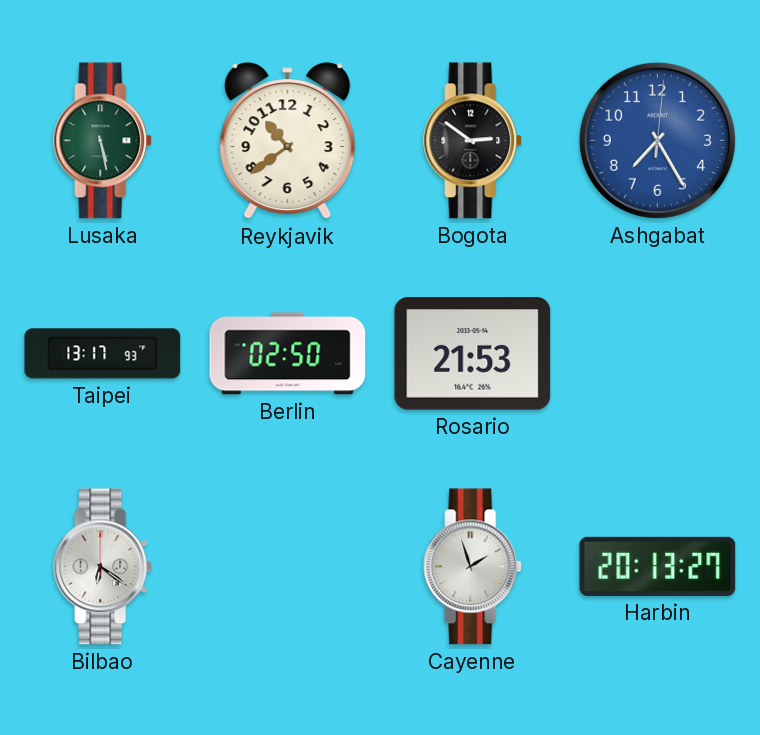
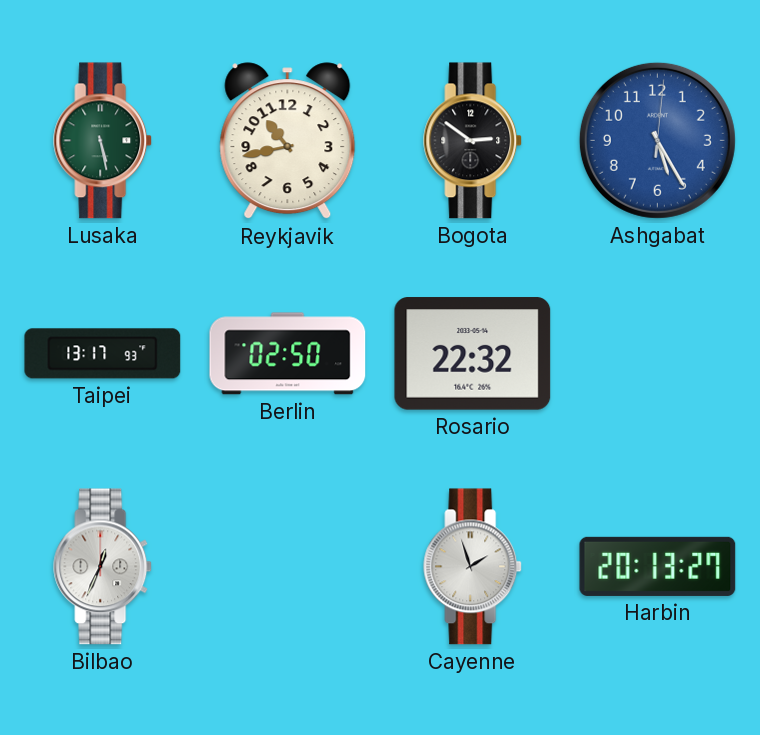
Reykjavik: 10:39 -> 10:43 (288, 141)
Ashgabat: 7:25 -> 5:25 (657, 140)
Rosario: 21:53 -> 22:32 (473, 354)
Bilbao: 6:21 -> 12:34 (103, 567)
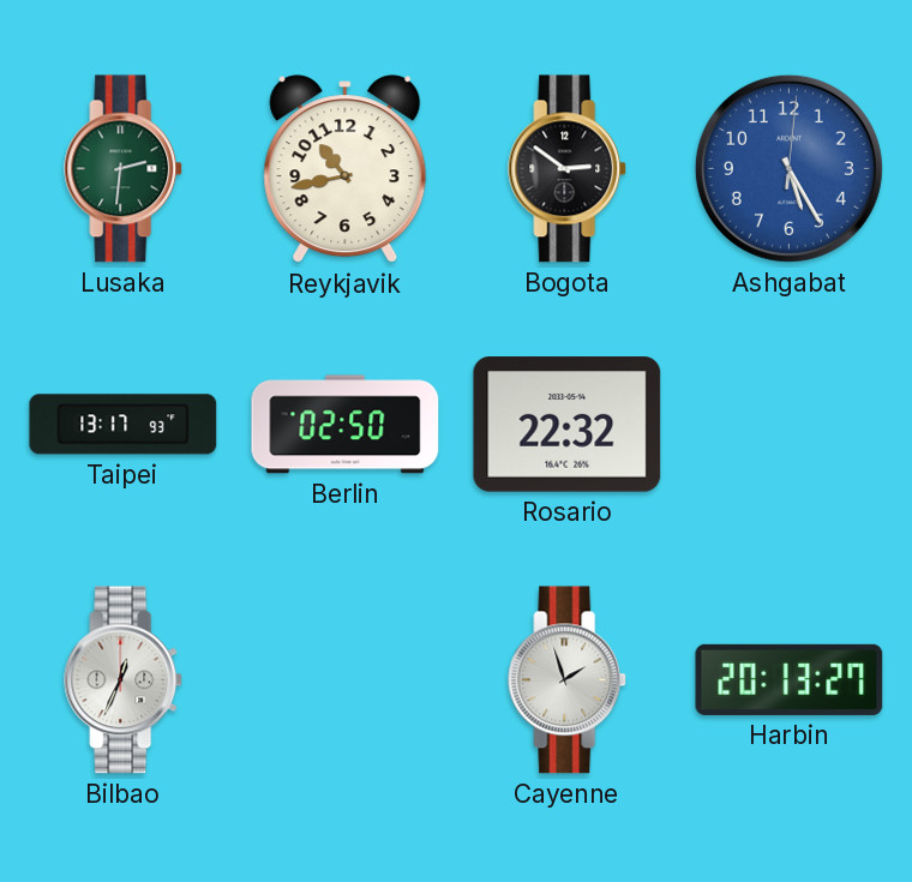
Lusaka: 5:28 -> 2:31 (124, 169)
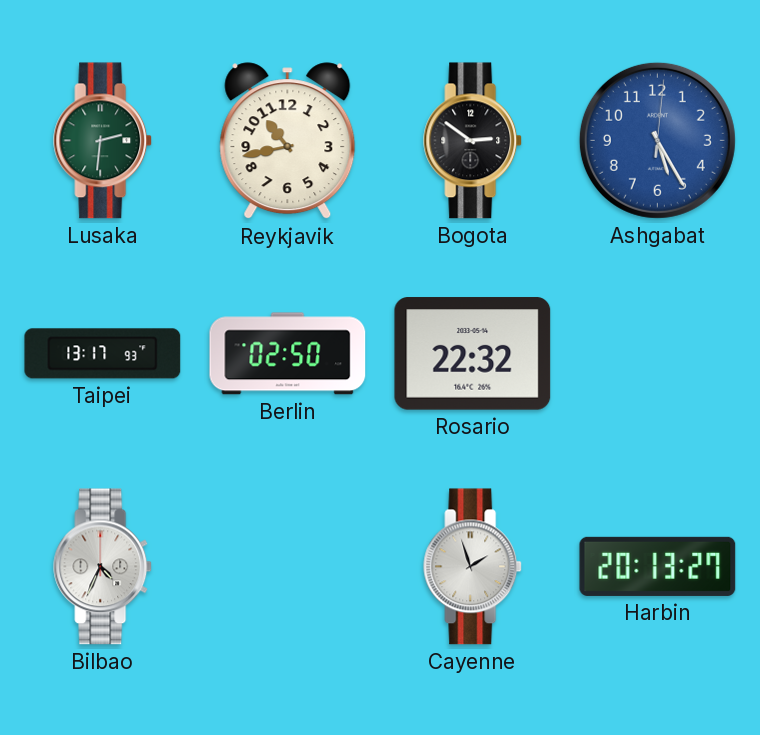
Bilbao: 12:34 -> 4:34 (103, 567)
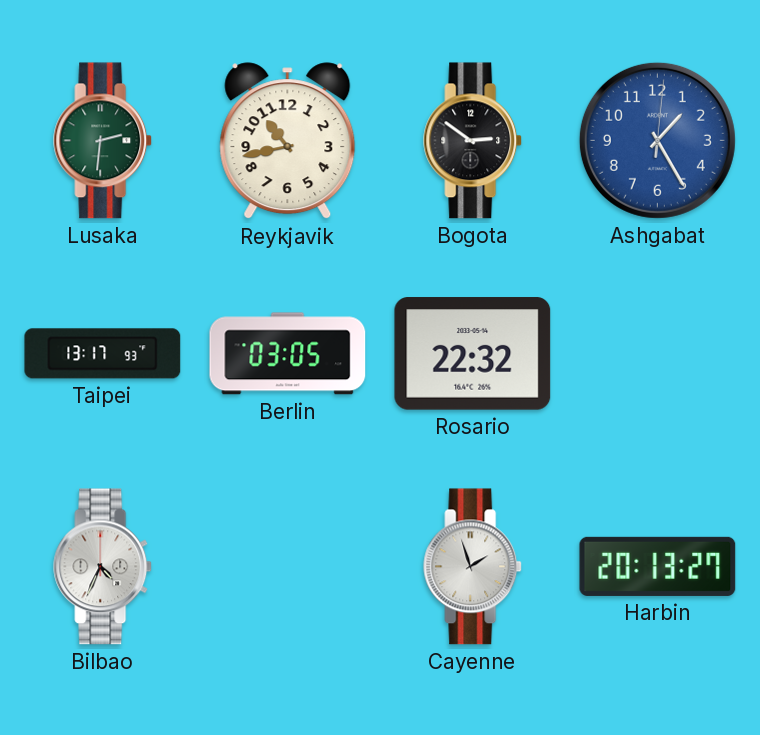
Ashgabat: 5:25 -> 1:25 (657, 140)
Berlin: 02:50 -> 03:05 (288, 354)
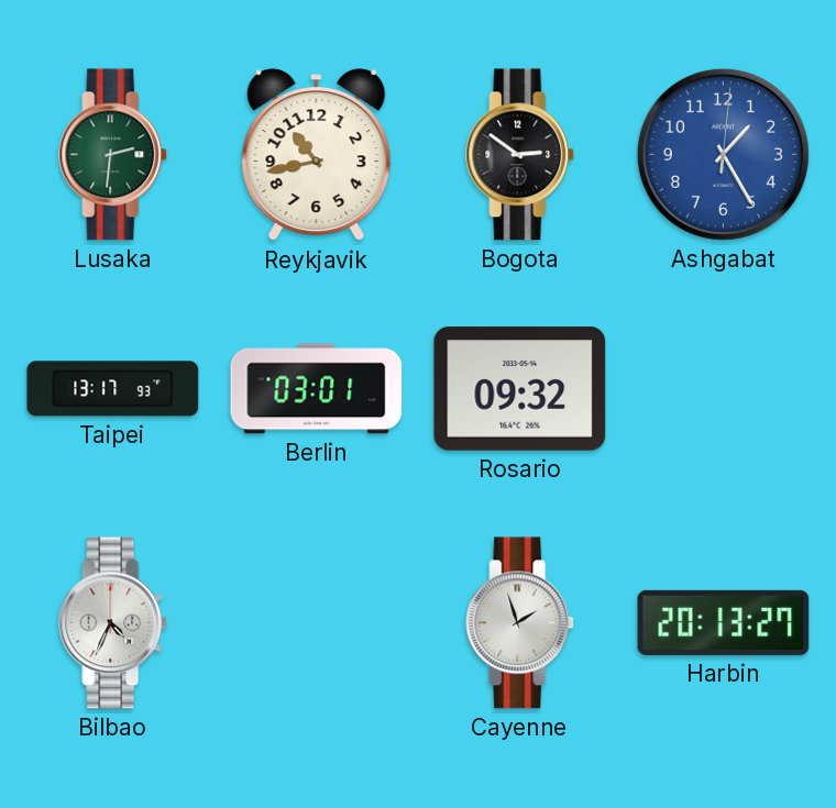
Berlin: 03:05 -> 03:01 (317, 389)
Rosario: 22:32 -> 09:32 (520, 389)
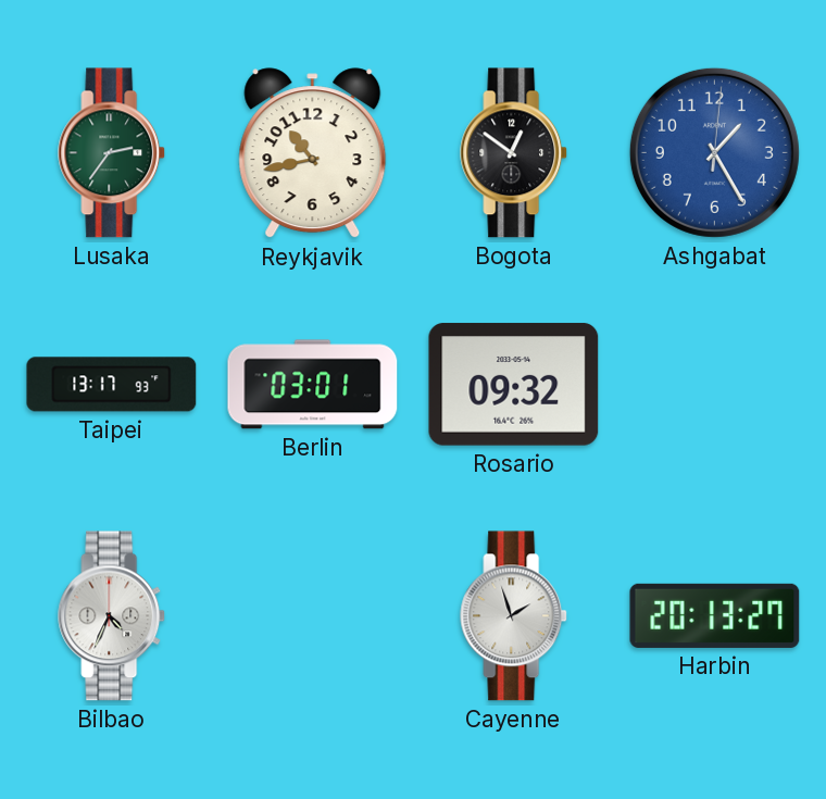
Lusaka: 2:31 -> 2:36 (112, 153)
Bogota: 2:51 -> 12:51 (514, 153)
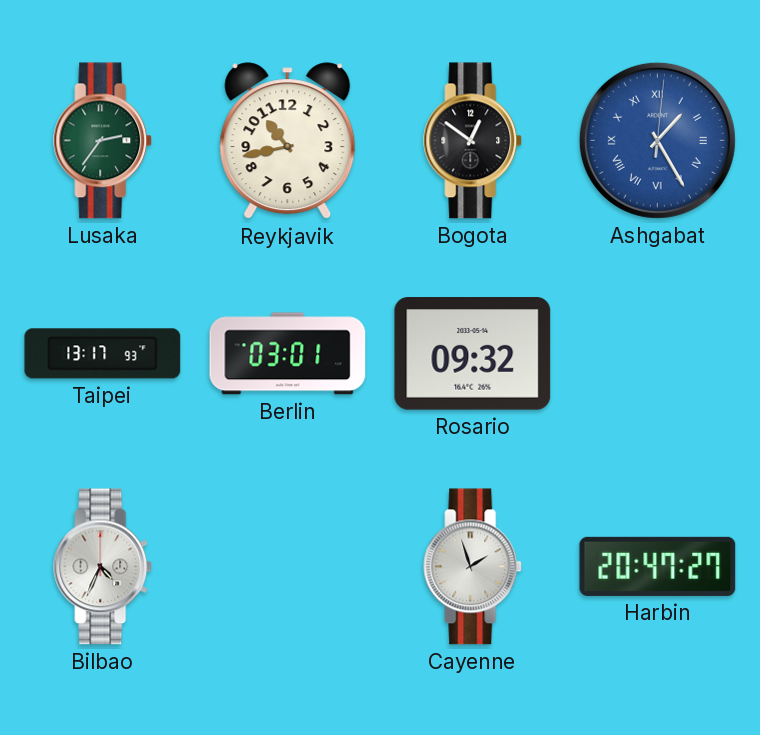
Ashgabat numerals: Arabic -> Roman (657, 140)
Harbin: 20:13 -> 20:47 (658, 566)
